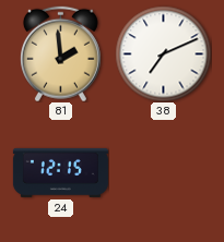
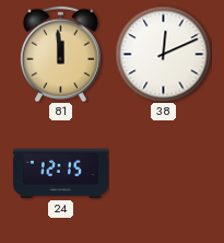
81: 1:59 -> 11:59 (60, 54)
38: 7:11 -> 12:11 (163, 54)
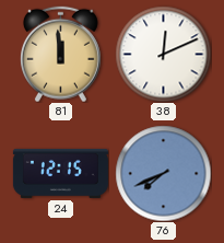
76: none -> 7:41 (163, 173)
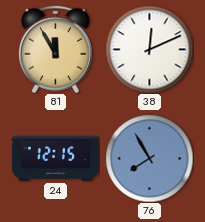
81: 11:59 -> 11:55 (55, 49)
76: 7:41 -> 7:55 (149, 158)
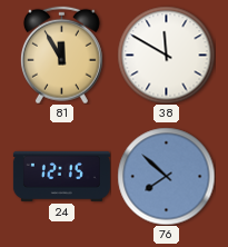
38: 12:11 -> 11:50 (166, 55)
76: 7:55 -> 7:52 (166, 176)
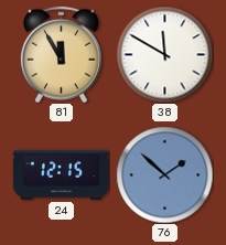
76: 7:52 -> 1:52 (164, 174)
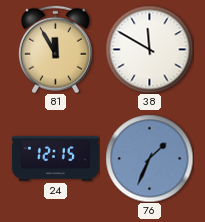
76: 1:52 -> 1:34 (149, 158)
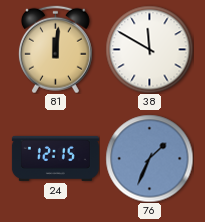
81: 11:55 -> 12:01 (55, 49)
